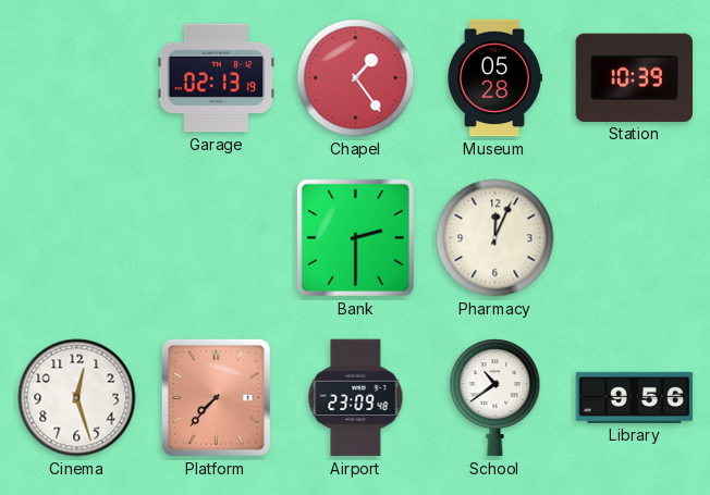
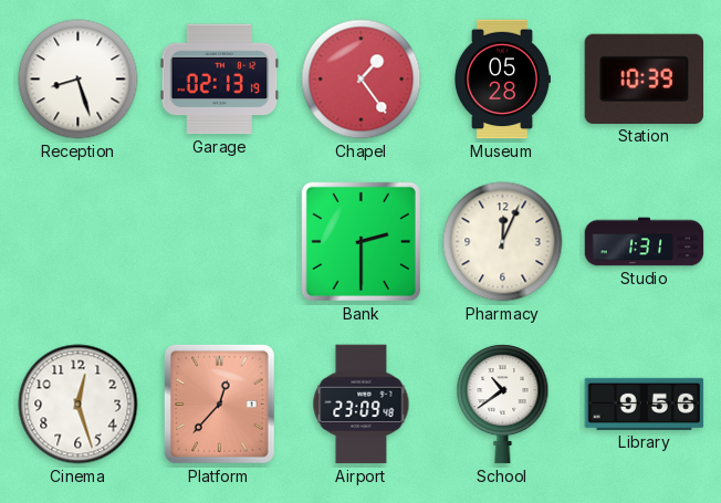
Reception: none -> 8:27 (79, 80)
Studio: none -> 1:31 (645, 242)
Platform: 7:37 -> 12:37 (219, 404)
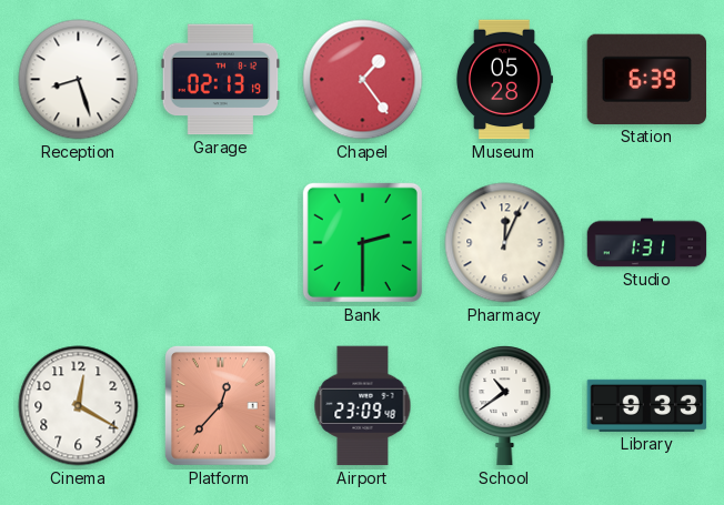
Station: 10:39 -> 6:39 (647, 79)
Cinema: 12:27 -> 12:20 (79, 406)
Library: 9:56 -> 9:33 (647, 405)
